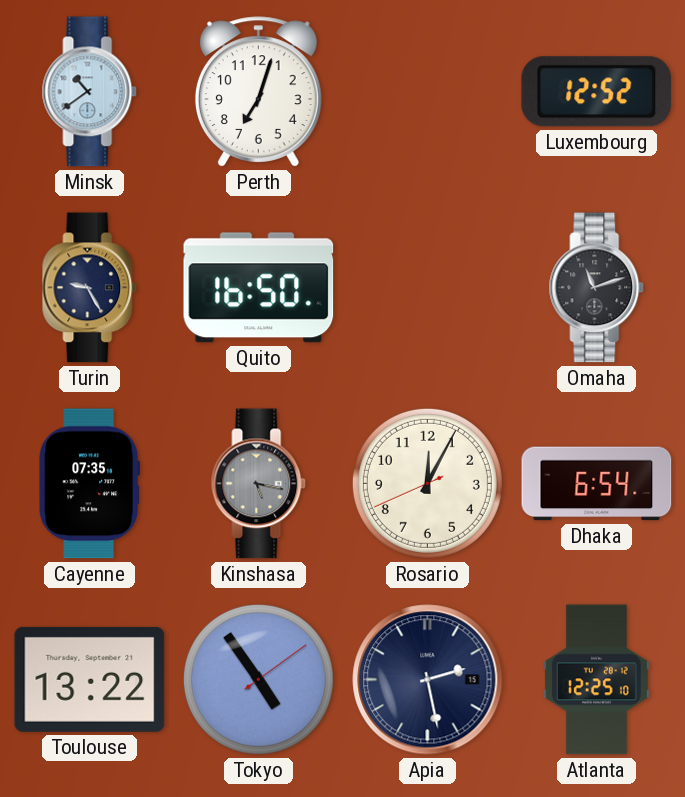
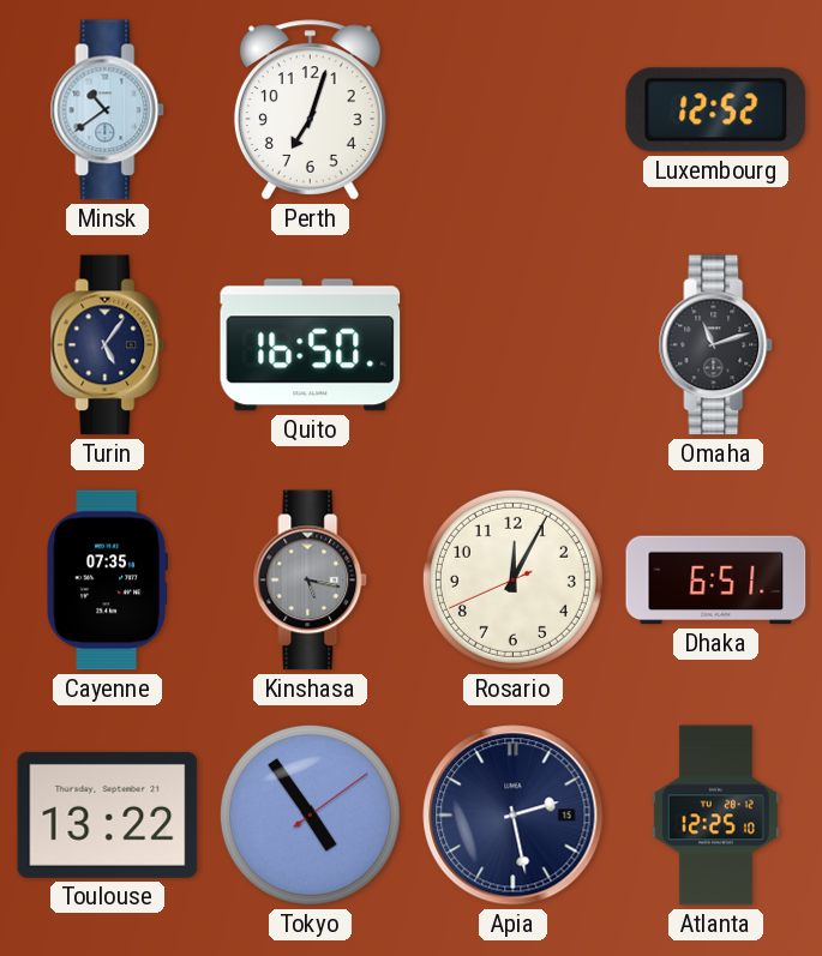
Turin: 9:25 -> 5:06 (108, 345)
Dhaka: 6:54 -> 6:51 (716, 581)
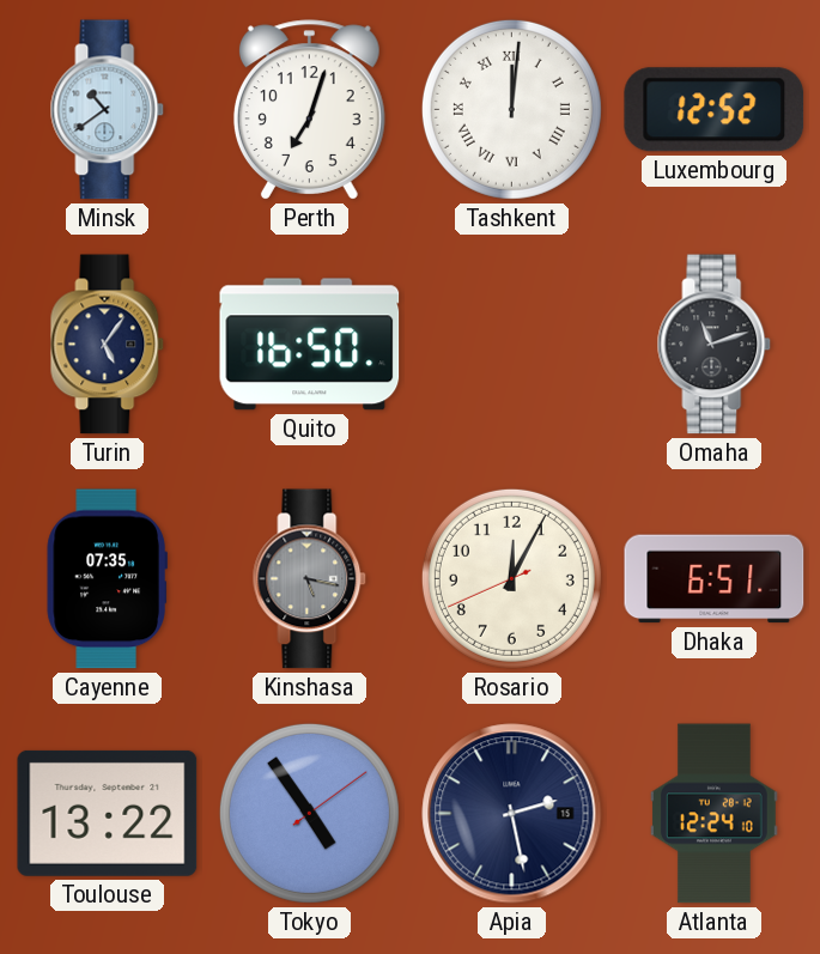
Tashkent: none -> 12:01 (511, 109)
Atlanta: 12:25 -> 12:24 (713, 814)
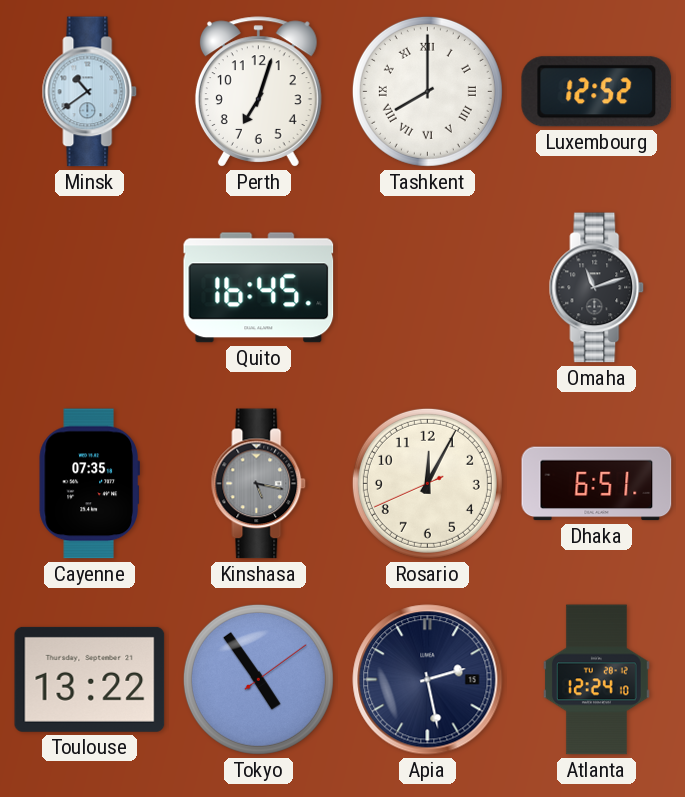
Tashkent: 12:01 -> 8:00 (427, 91)
Turin: 5:06 -> none (108, 345)
Quito: 16:50 -> 16:45 (259, 288)
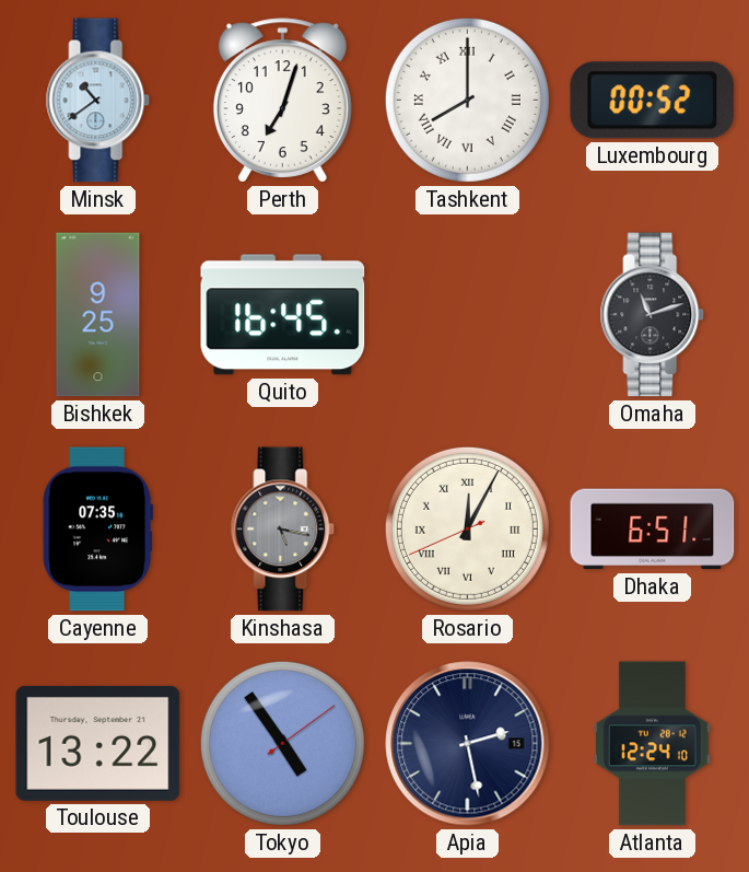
Luxembourg: 12:52 -> 00:52 (653, 101)
Bishkek: none -> 9:25 (98, 315)
Rosario numerals: Arabic -> Roman (467, 528)
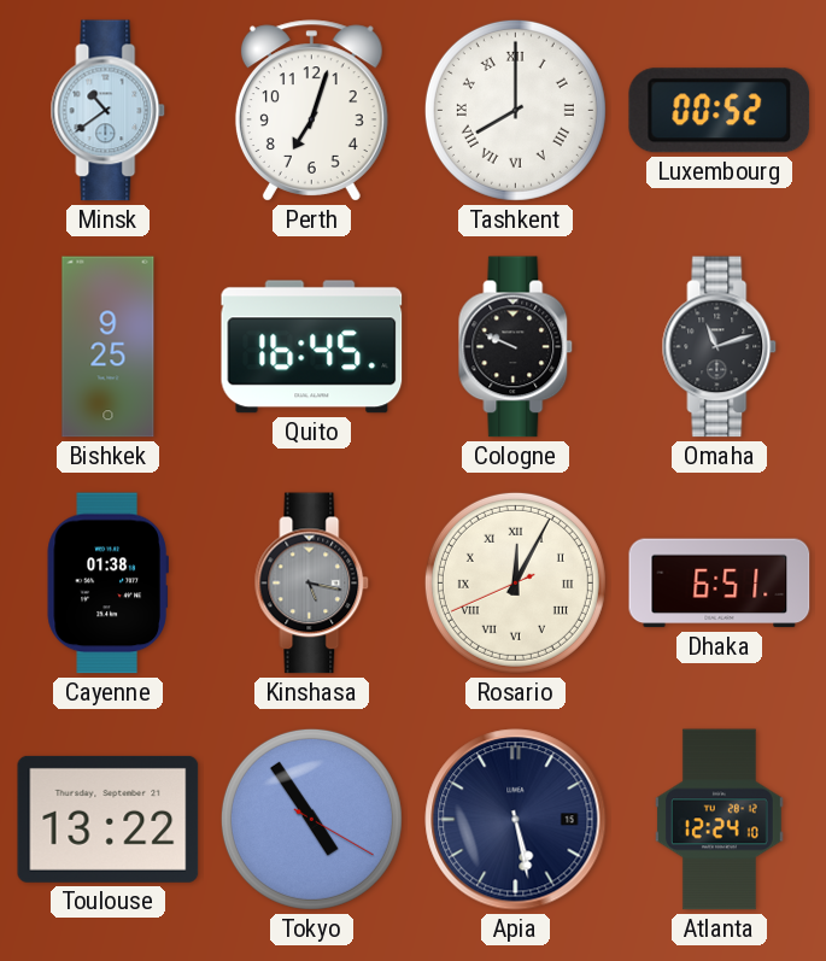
Cologne: none -> 9:49 (516, 347)
Cayenne: 07:35 -> 01:38 (107, 584)
Tokyo: 4:54:09 -> 4:54:20 (311, 819)
Apia: 2:28 -> 5:28 (516, 820)
